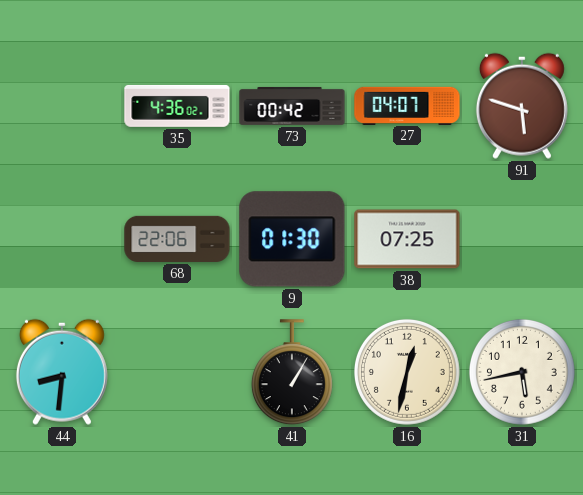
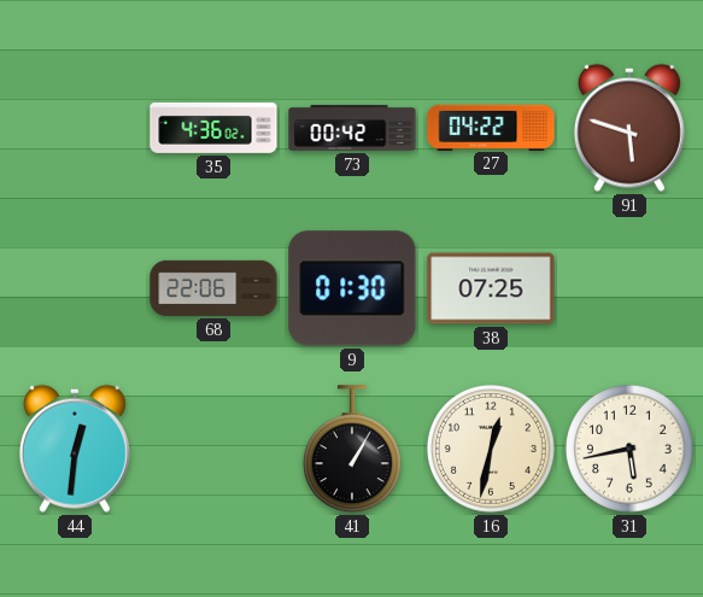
27: 04:07 -> 04:22 (491, 127)
44: 8:31 -> 12:31 (75, 449)
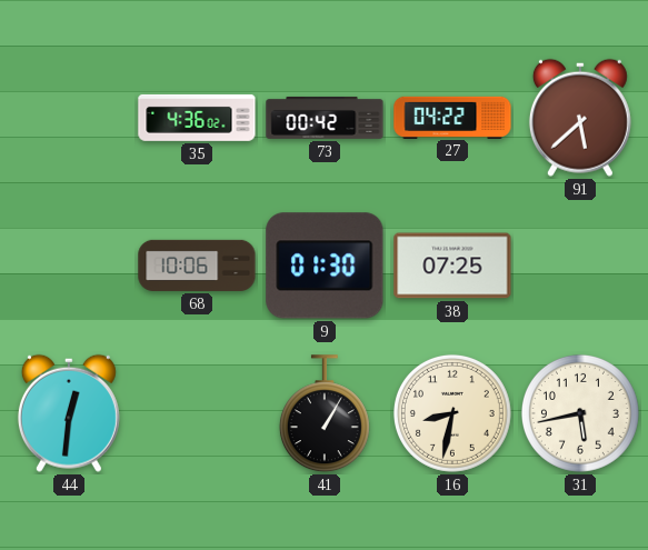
91: 5:48 -> 5:38 (580, 118)
68: 22:06 -> 10:06 (197, 266)
16: 12:32 -> 8:32 (452, 413)
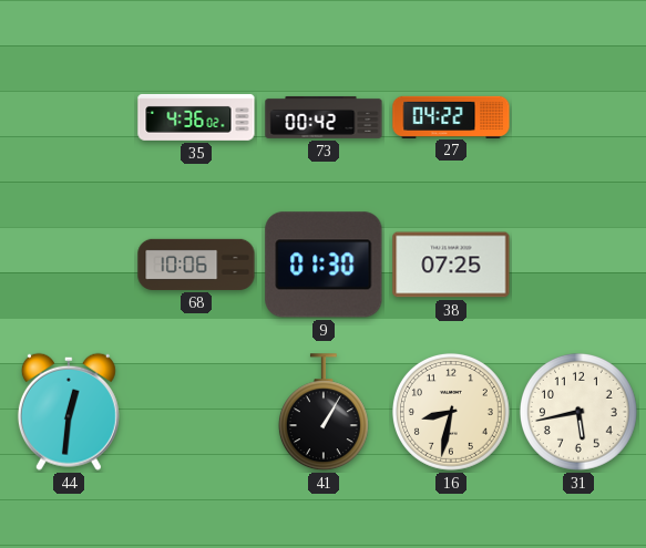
91: 5:38 -> none (580, 118)
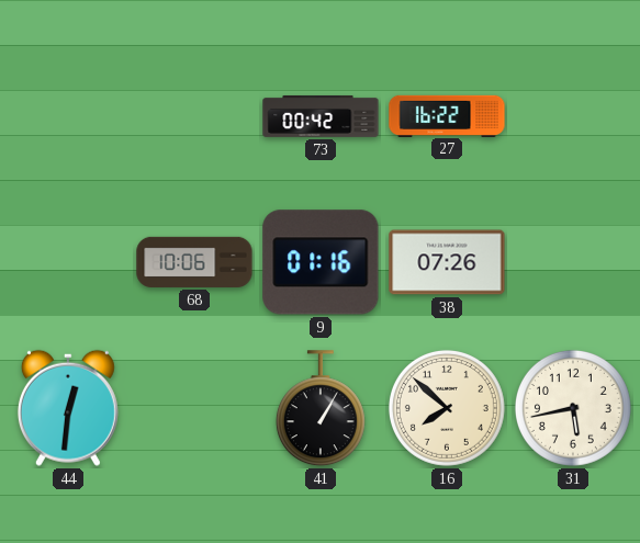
35: 4:36 -> none (196, 117)
27: 04:22 -> 16:22 (447, 115)
9: 01:30 -> 01:16 (321, 262)
38: 07:25 -> 07:26 (447, 262)
16: 8:32 -> 7:52 (447, 408)
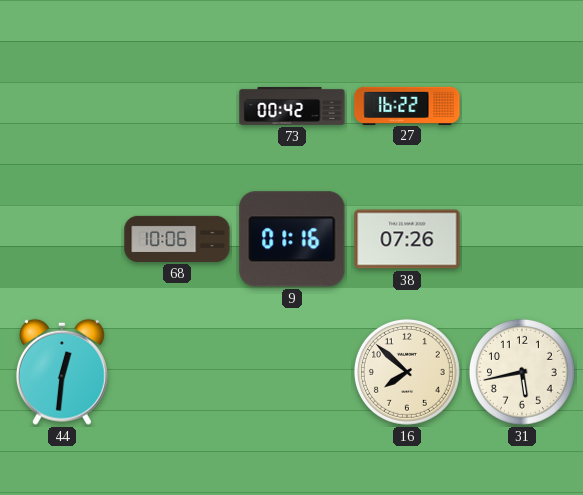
41: 1:05 -> none (321, 409)
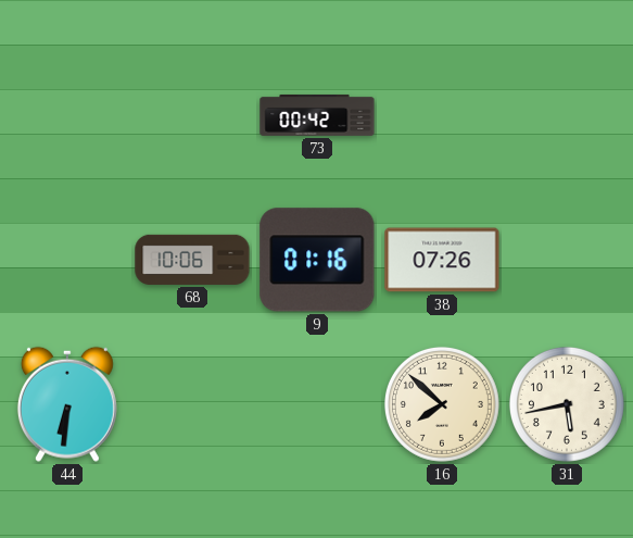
27: 16:22 -> none (407, 105)
44: 12:31 -> 6:31 (67, 404)
